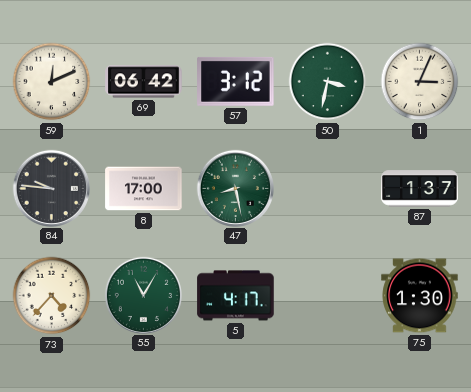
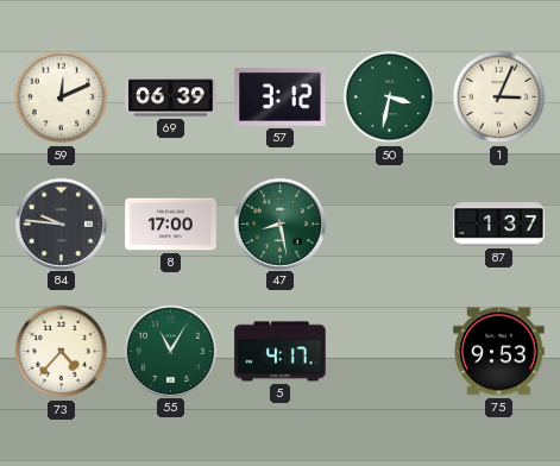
69: 06:42 -> 06:39 (171, 97)
75: 1:30 -> 9:53 (499, 352)
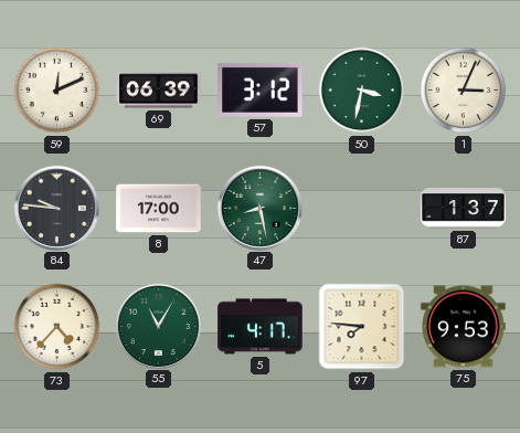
97: none -> 7:46 (362, 327)
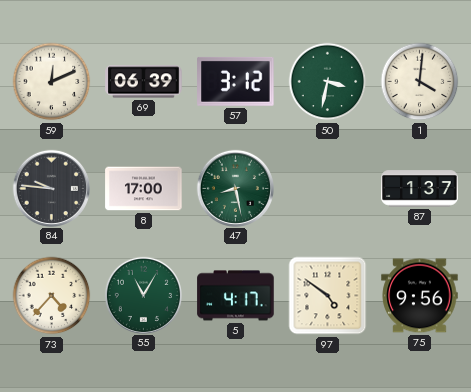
1: 3:04 -> 4:01 (420, 82)
97: 7:46 -> 4:51 (328, 296)
75: 9:53 -> 9:56 (420, 296)
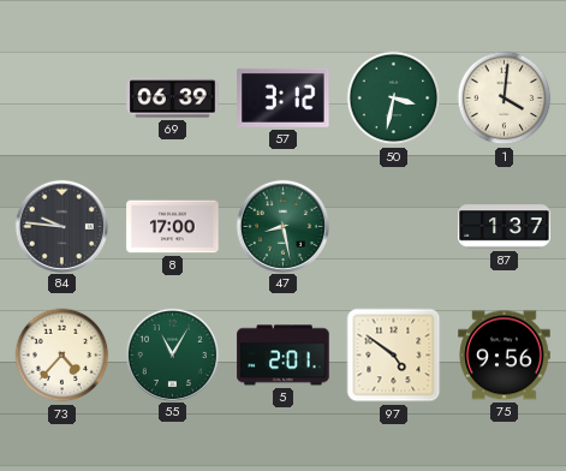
59: 12:11 -> none (52, 82)
5: 4:17 -> 2:01 (284, 356)
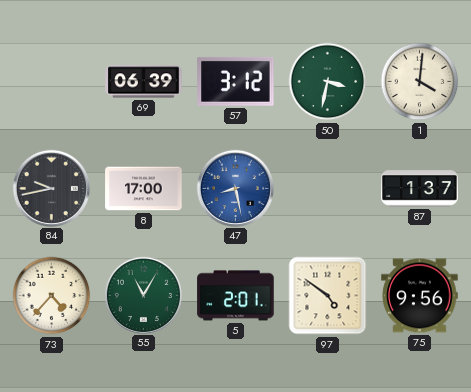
84: 9:46 -> 9:43 (51, 188)
47 dial: green -> blue (235, 188)
